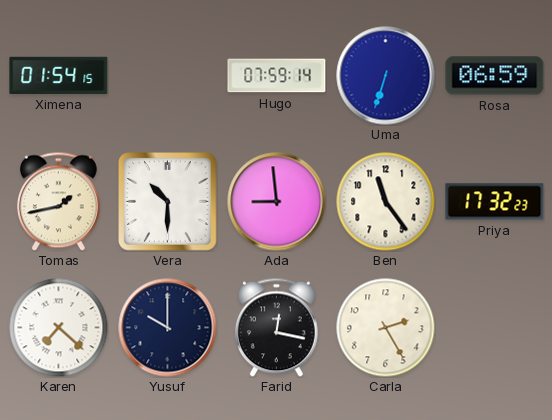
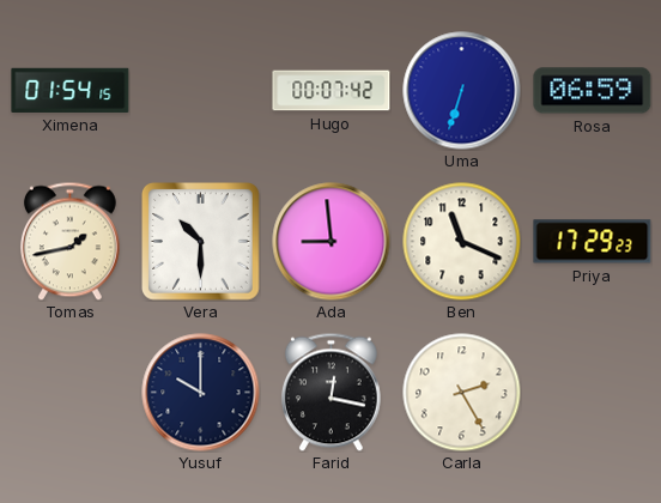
Hugo: 07:59 -> 00:07 (332, 91)
Ben: 11:24 -> 11:19 (462, 242)
Priya: 17:32 -> 17:29 (593, 242)
Karen: 7:22 -> none (59, 328)
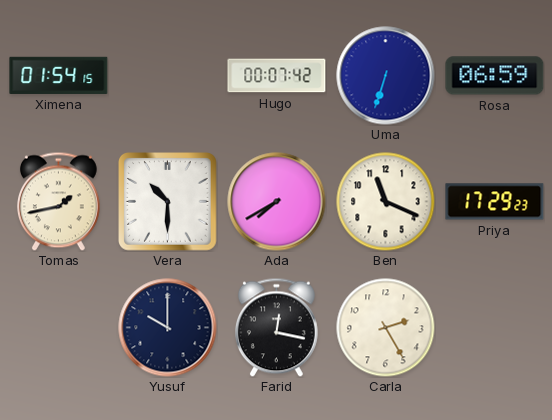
Ada: 8:59 -> 7:40 (277, 202)
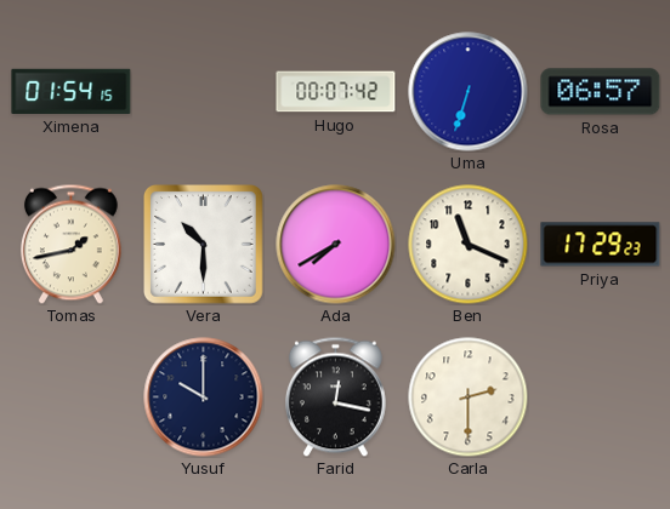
Rosa: 06:59 -> 06:57 (601, 92)
Carla: 2:25 -> 2:30 (469, 398)
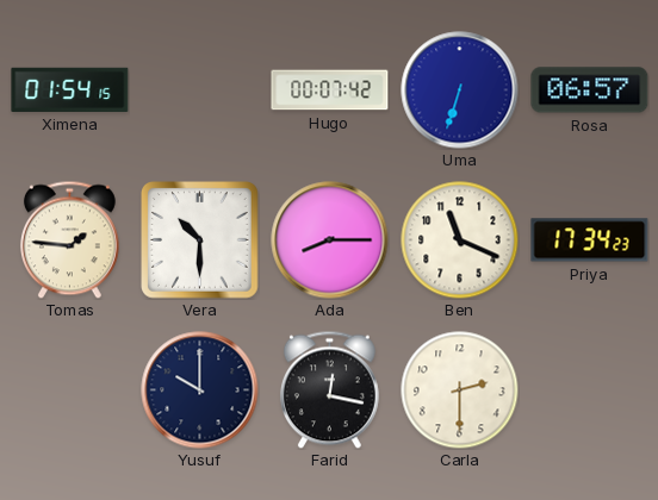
Tomas: 1:43 -> 1:46 (69, 239)
Ada: 7:40 -> 8:15 (330, 240)
Priya: 17:29 -> 17:34 (590, 240)
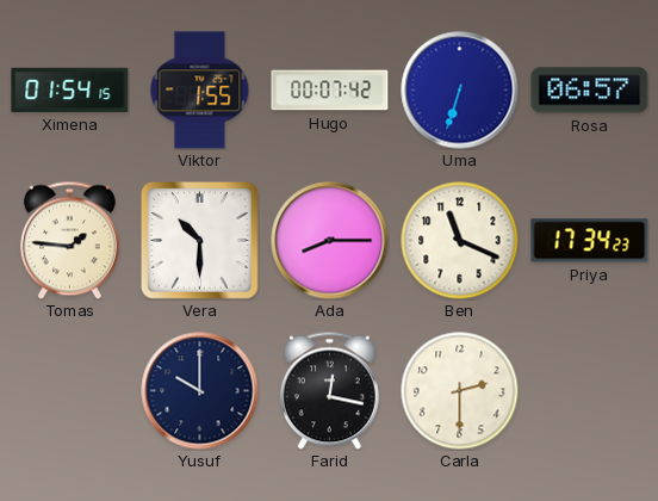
Viktor: none -> 1:55 (200, 91)
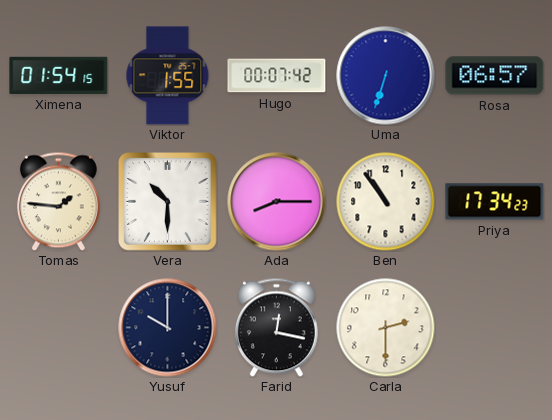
Ben: 11:19 -> 10:54 (386, 202)
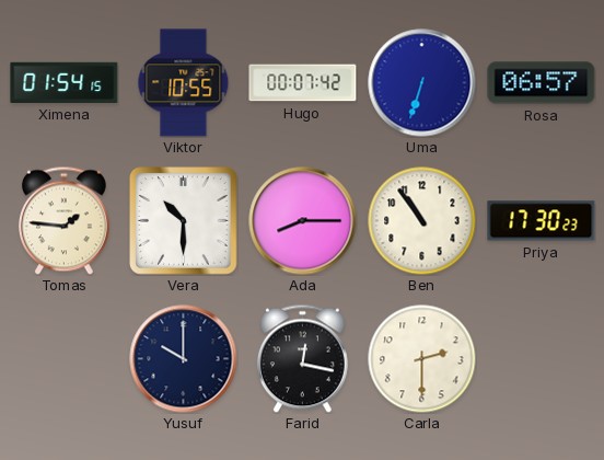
Viktor: 1:55 -> 10:55 (184, 83)
Priya: 17:34 -> 17:30 (542, 221)
